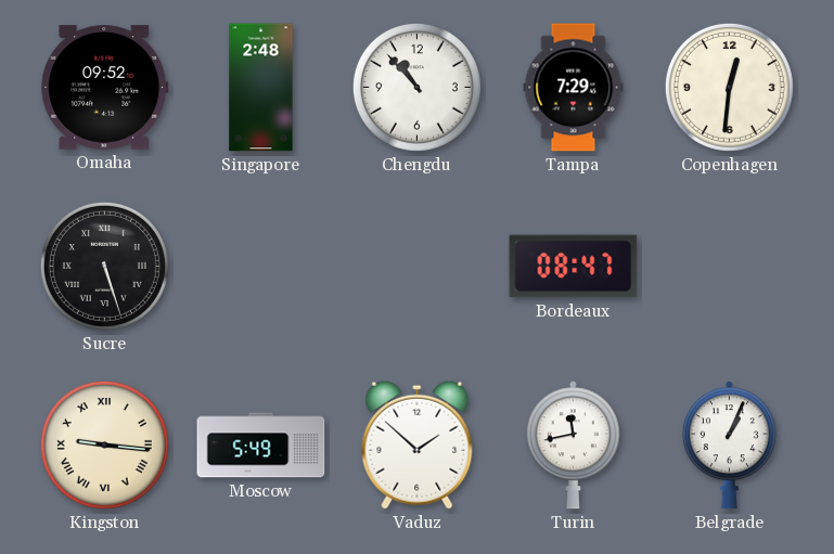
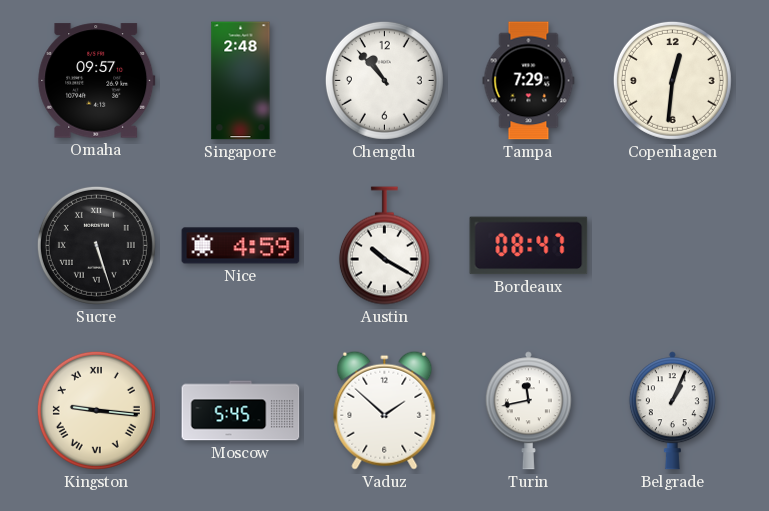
Omaha: 09:52 -> 09:57 (97, 81)
Nice: none -> 4:59 (241, 246)
Austin: none -> 10:20 (384, 246)
Moscow: 5:49 -> 5:45 (241, 411)
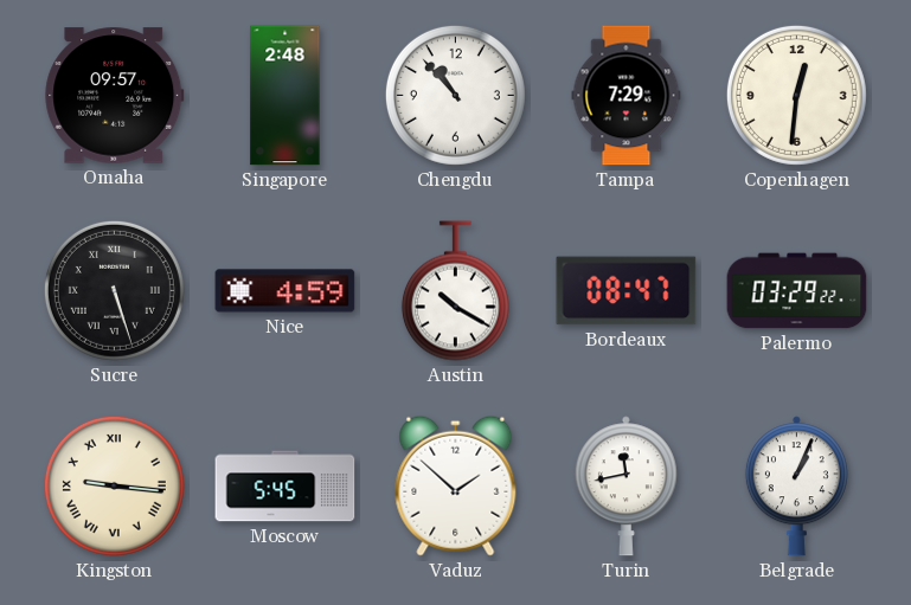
Palermo: none -> 03:29 (797, 291)
